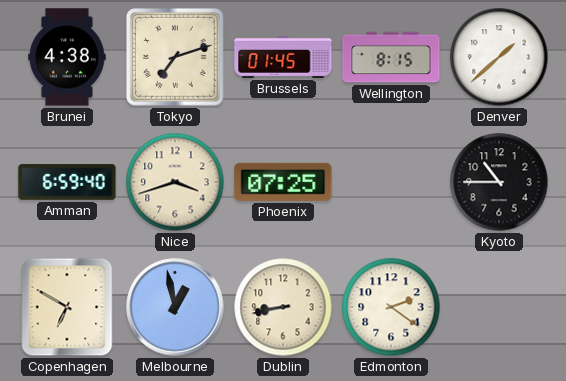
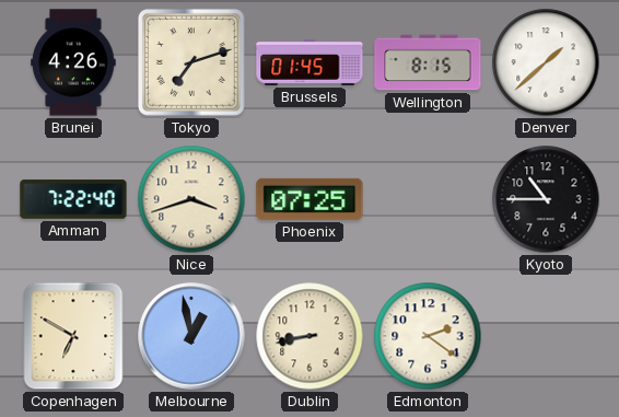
Brunei: 4:38 -> 4:26 (73, 62)
Amman: 6:59 -> 7:22 (73, 199)
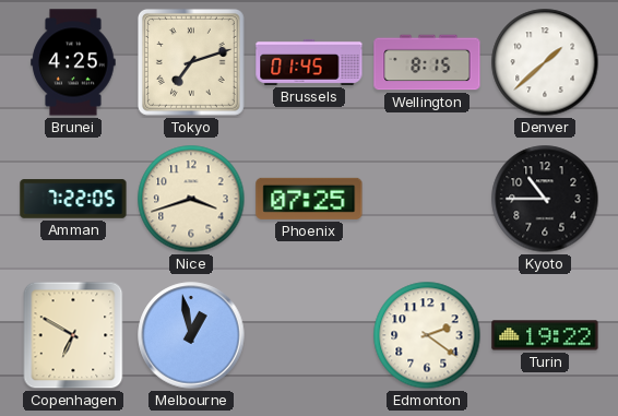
Brunei: 4:26 -> 4:25 (73, 62)
Amman: 7:22:40 -> 7:22:05 (73, 199)
Dublin: 8:43 -> none (309, 336)
Turin: none -> 19:22 (545, 335)
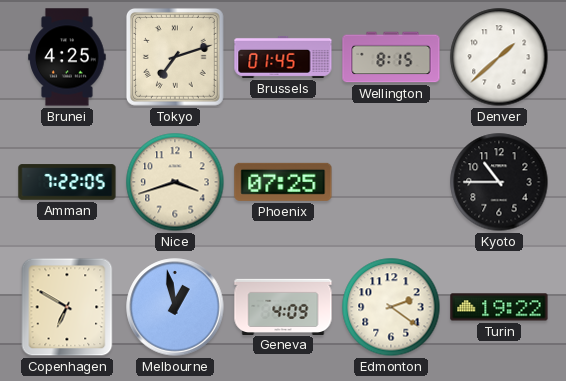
Geneva: none -> 4:09 (283, 306)
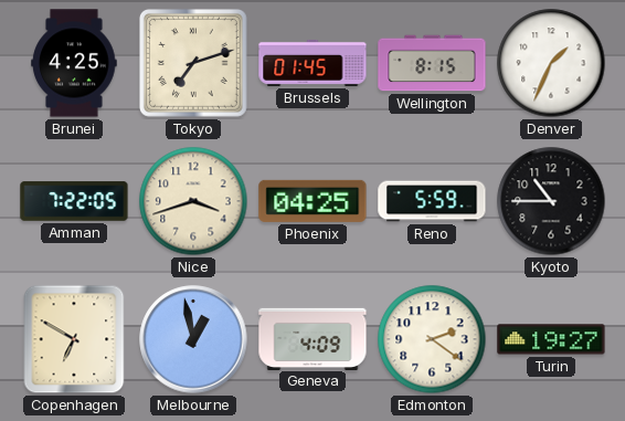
Denver: 1:38 -> 1:34 (551, 63)
Phoenix: 07:25 -> 04:25 (312, 201)
Reno: none -> 5:59 (432, 201)
Turin: 19:22 -> 19:27 (551, 339)
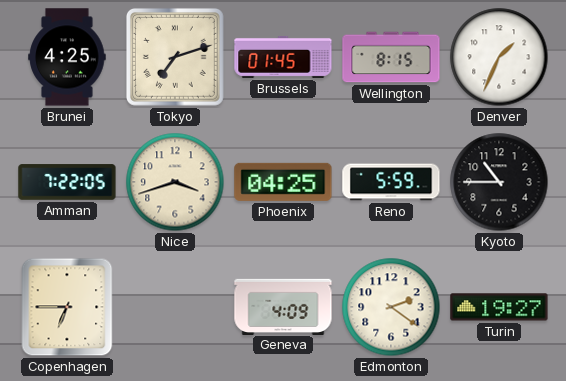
Copenhagen: 6:50 -> 6:45 (67, 307)
Melbourne: 12:58 -> none (193, 339)
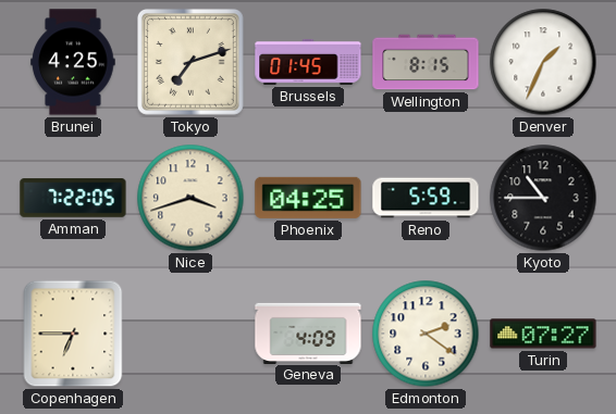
Turin: 19:27 -> 07:27 (543, 334)
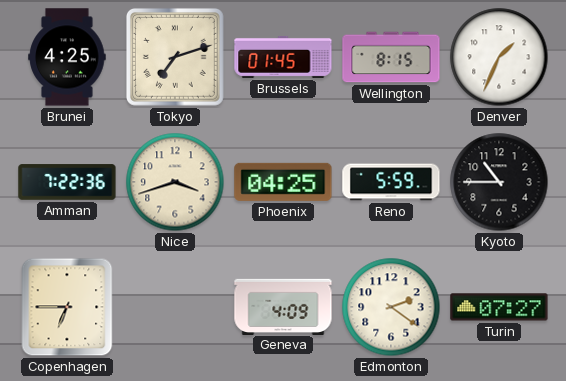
Amman: 7:22:05 -> 7:22:36 (67, 182)
